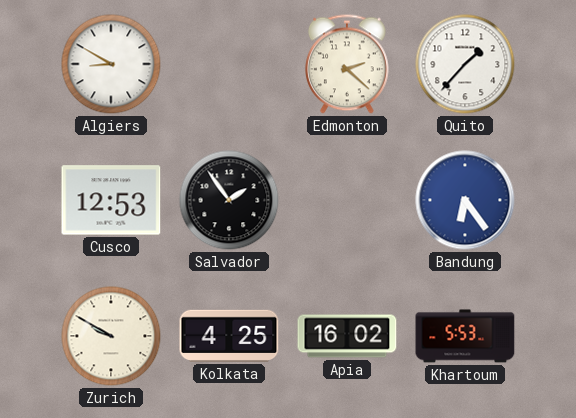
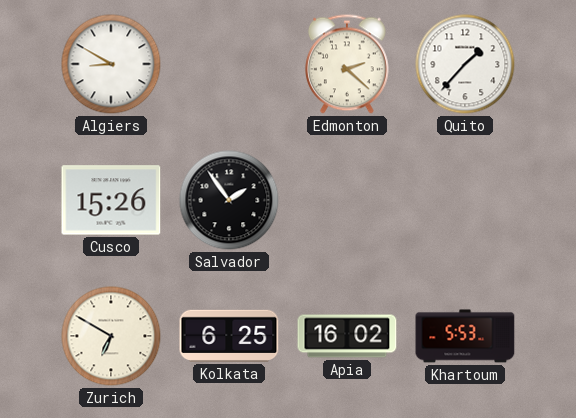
Cusco: 12:53 -> 15:26 (111, 200)
Bandung: 6:24 -> none (465, 200)
Zurich: 9:50 -> 6:50 (111, 336)
Kolkata: 4:25 -> 6:25 (229, 336)
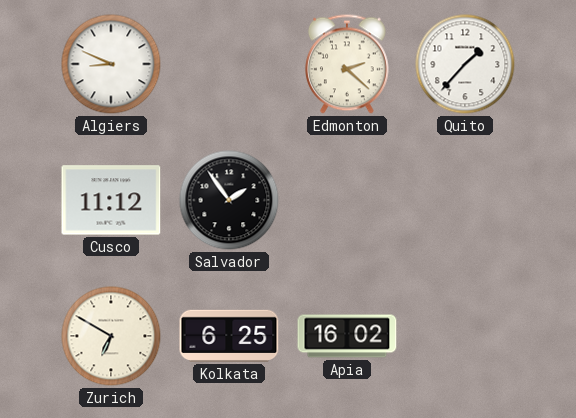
Algiers: 8:50 -> 8:49 (111, 64)
Cusco: 15:26 -> 11:12 (111, 200)
Khartoum: 5:53 -> none (465, 336)
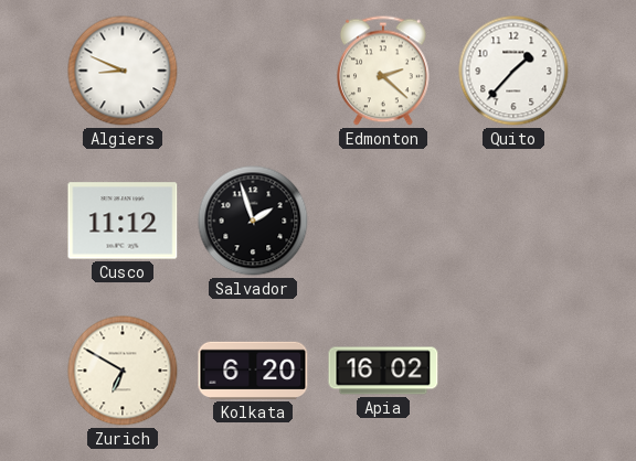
Salvador: 1:54 -> 1:57 (253, 221)
Kolkata: 6:25 -> 6:20 (253, 371)
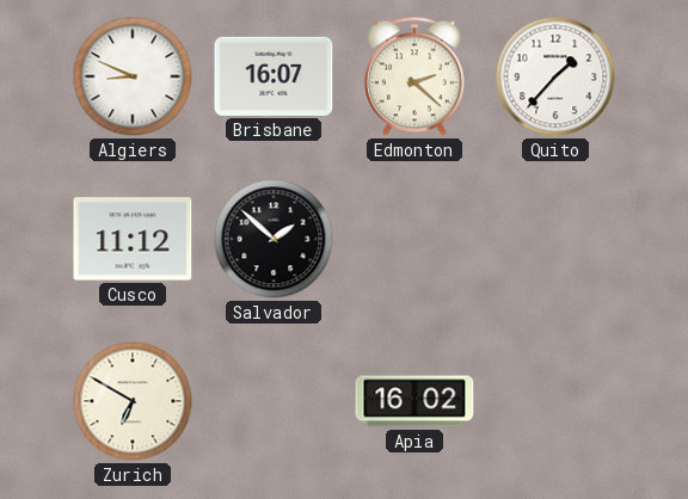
Brisbane: none -> 16:07 (274, 76)
Salvador: 1:57 -> 1:52 (274, 239)
Kolkata: 6:20 -> none (253, 371)
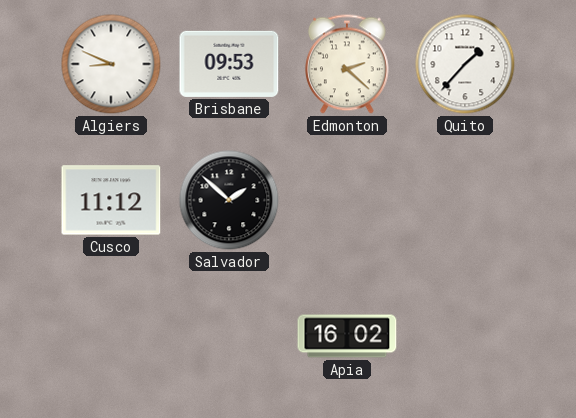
Brisbane: 16:07 -> 09:53 (229, 64)
Zurich: 6:50 -> none (133, 401)
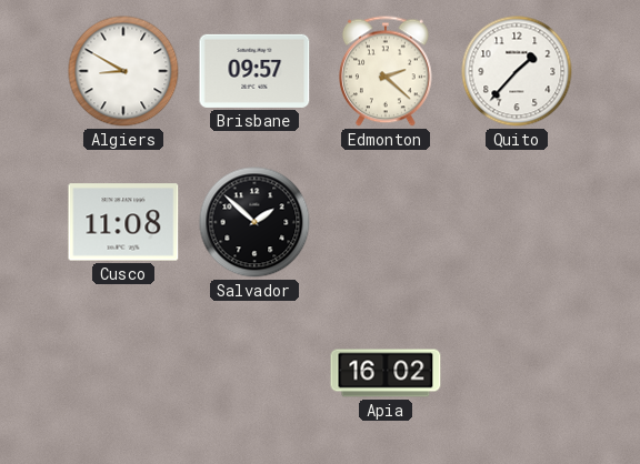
Algiers: 8:49 -> 8:50 (123, 71)
Brisbane: 09:53 -> 09:57 (254, 71)
Cusco: 11:12 -> 11:08 (123, 222)
